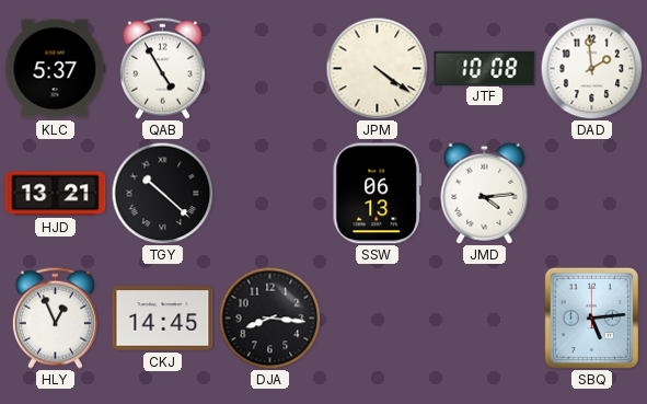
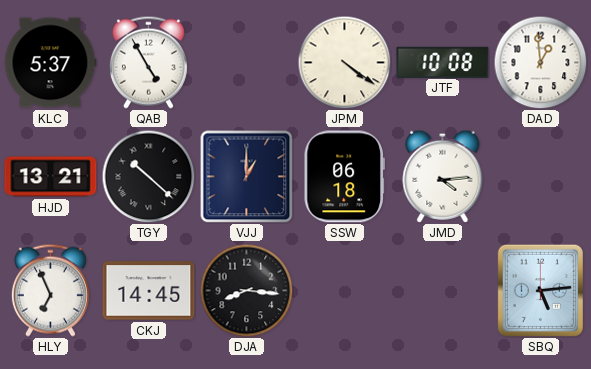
DAD: 1:59 -> 12:59 (540, 62)
VJJ: none -> 1:00 (246, 176)
SSW: 06:13 -> 06:18 (344, 177)
HLY: 12:56 -> 6:56 (50, 290)
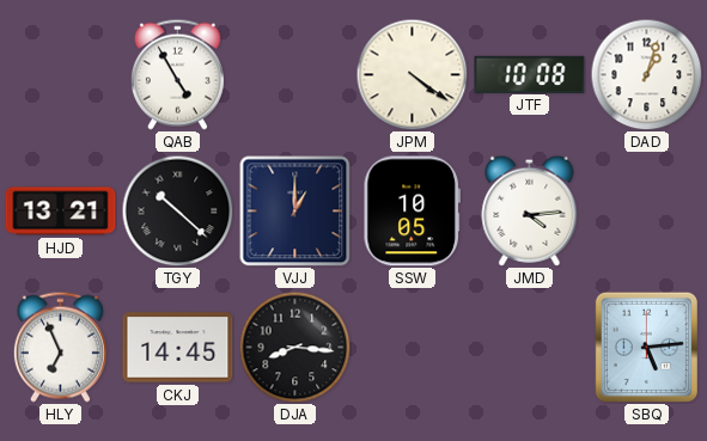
KLC: 5:37 -> none (51, 63)
DAD: 12:59 -> 1:03 (646, 74)
SSW: 06:18 -> 10:05 (412, 212)
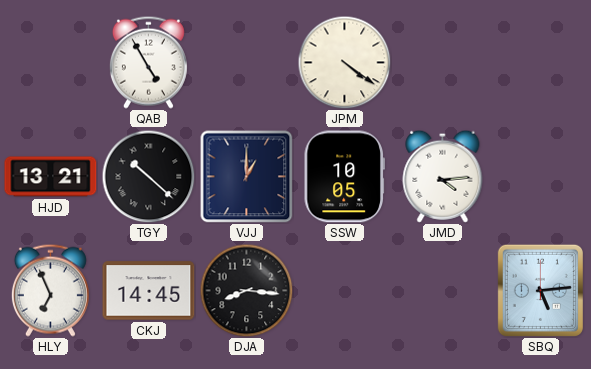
JTF: 10:08 -> none (530, 74)
DAD: 1:03 -> none (646, 74)
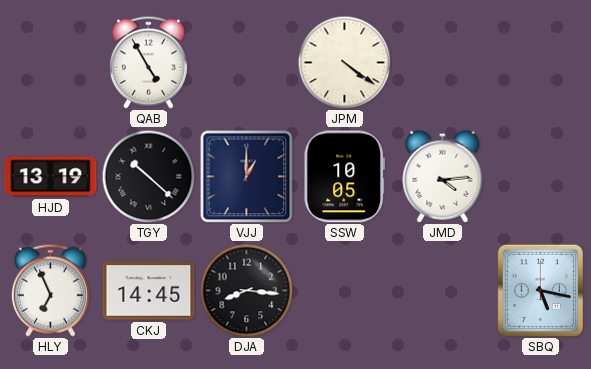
HJD: 13:21 -> 13:19 (51, 177)
SBQ: 5:14 -> 5:17 (540, 290)
